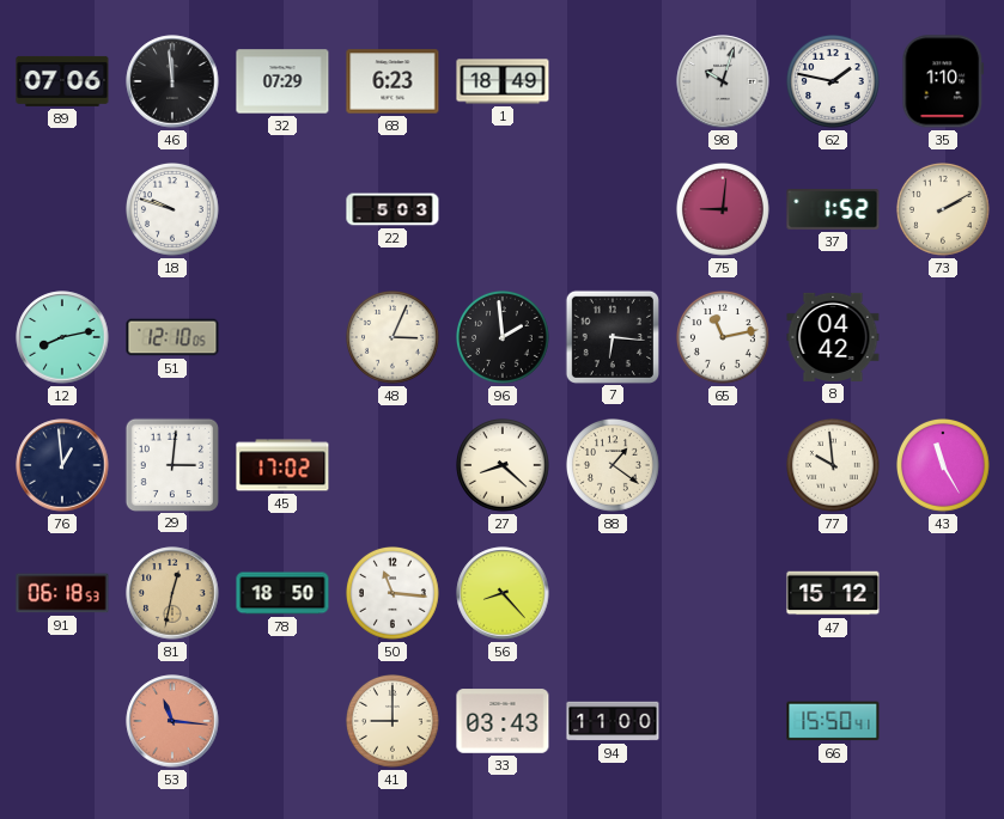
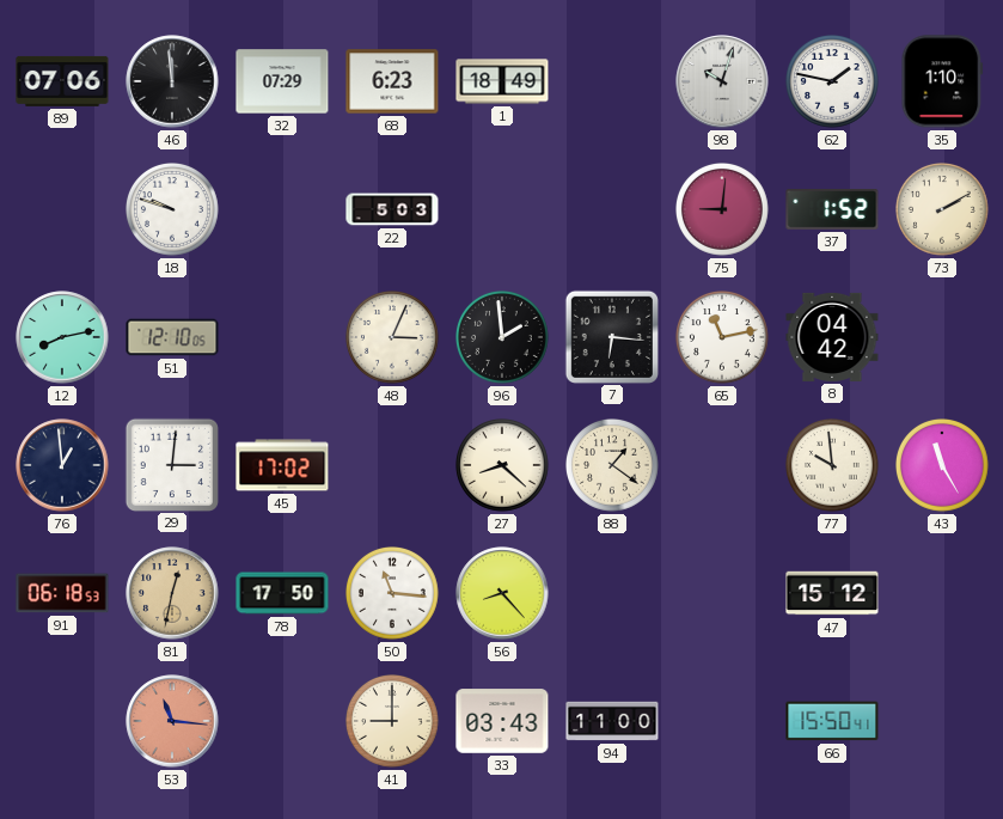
78: 18:50 -> 17:50 (282, 593)
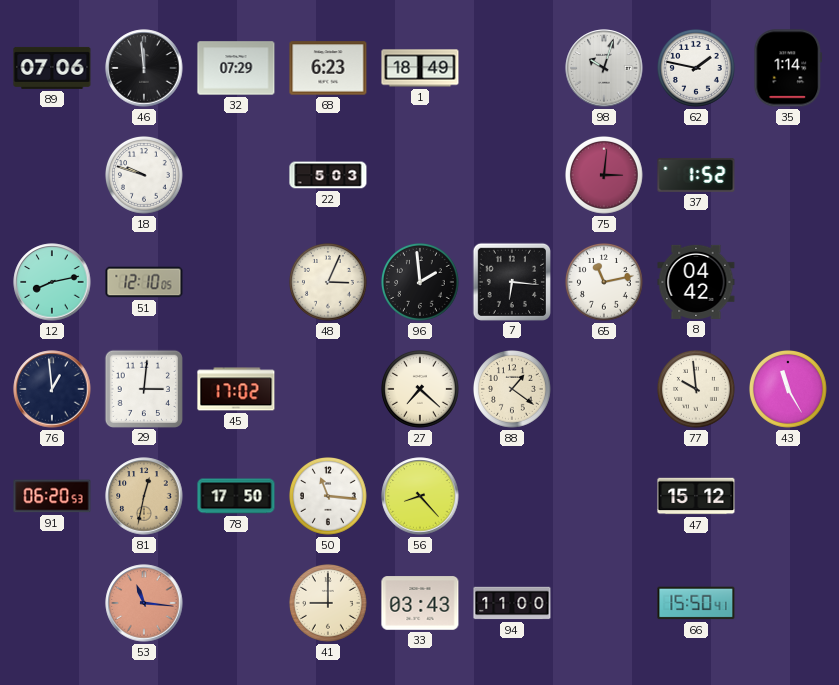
35: 1:10 -> 1:14 (788, 68)
75: 9:01 -> 3:01 (605, 176)
73: 2:10 -> none (943, 210)
27: 8:22 -> 7:22 (421, 390)
91: 06:18 -> 06:20 (52, 496)
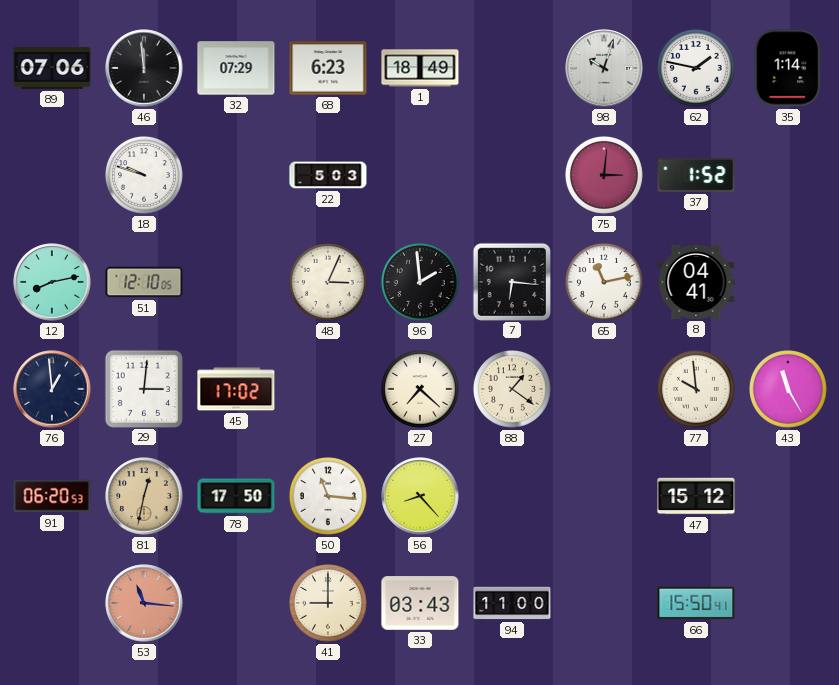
8: 04:42 -> 04:41 (696, 282)
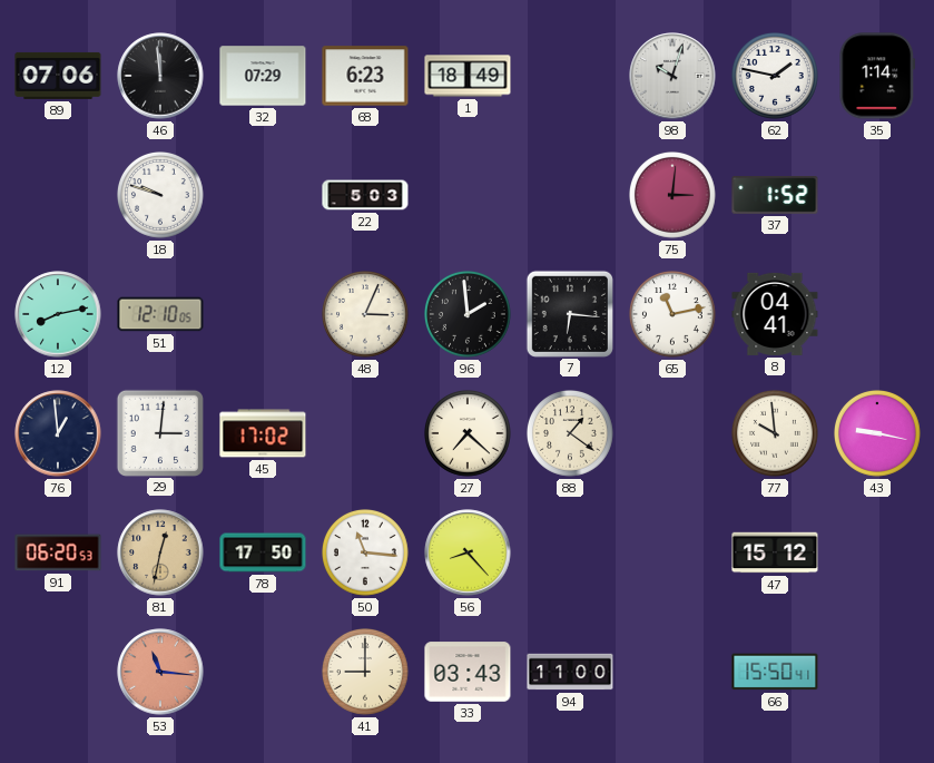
43: 11:25 -> 9:17 (878, 434)
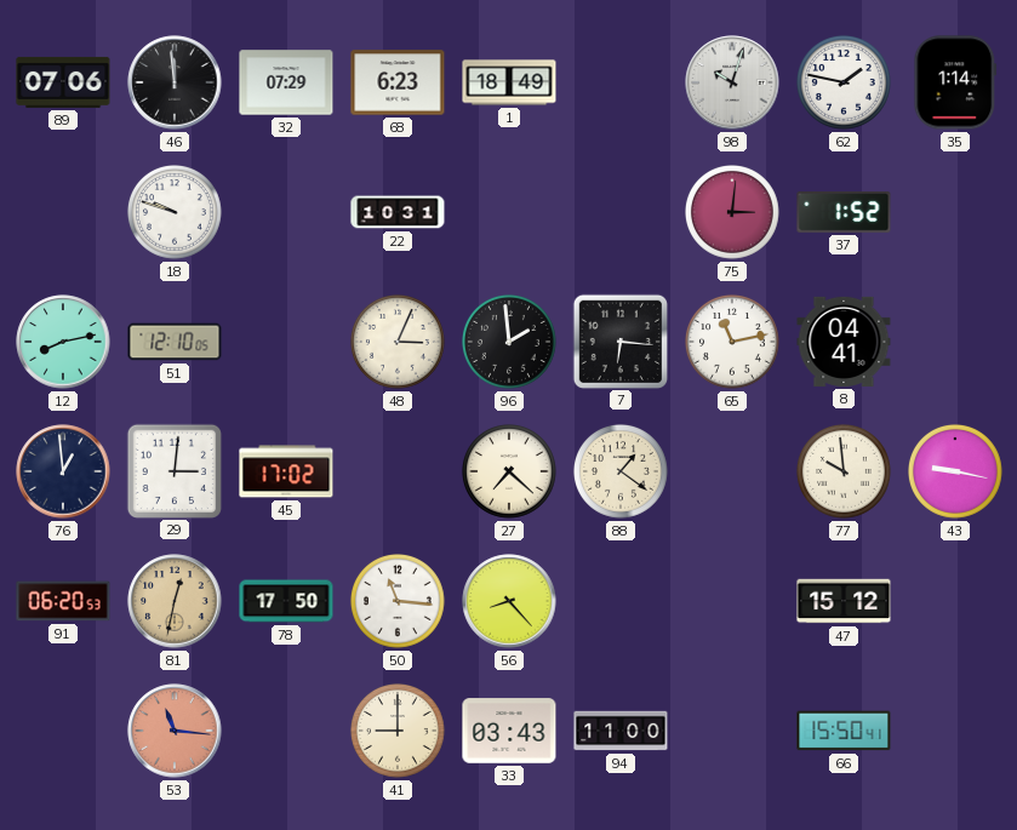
22: 5:03 -> 10:31 (398, 212)
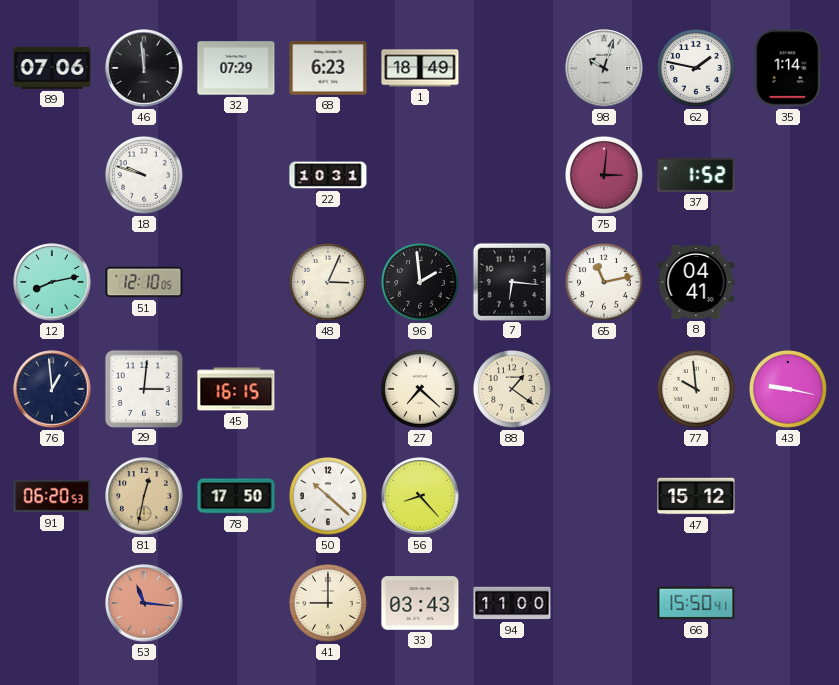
45: 17:02 -> 16:15 (236, 389)
50: 11:16 -> 10:22 (329, 497)
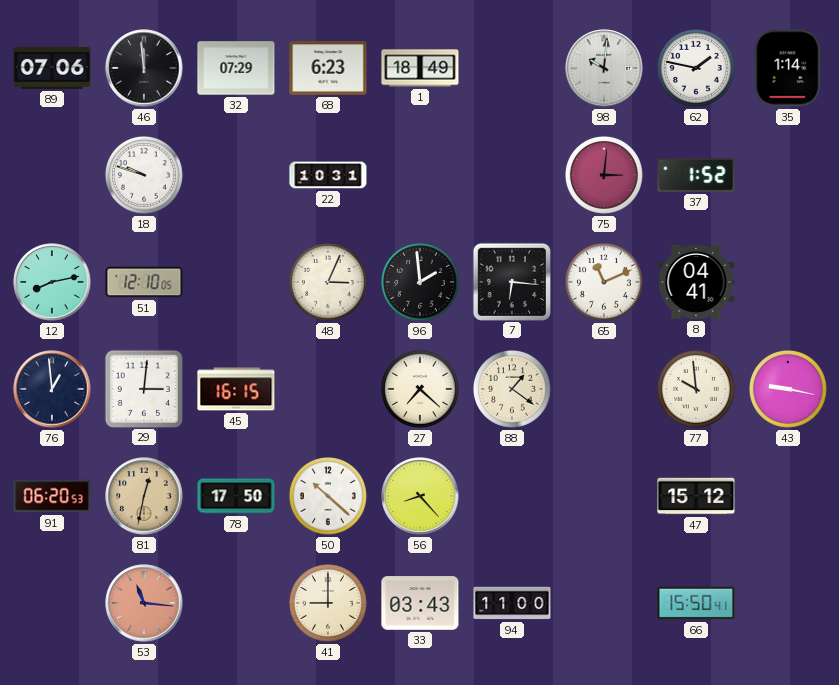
98: 10:03 -> 10:01 (604, 68)
65: 11:13 -> 11:11 (605, 283)
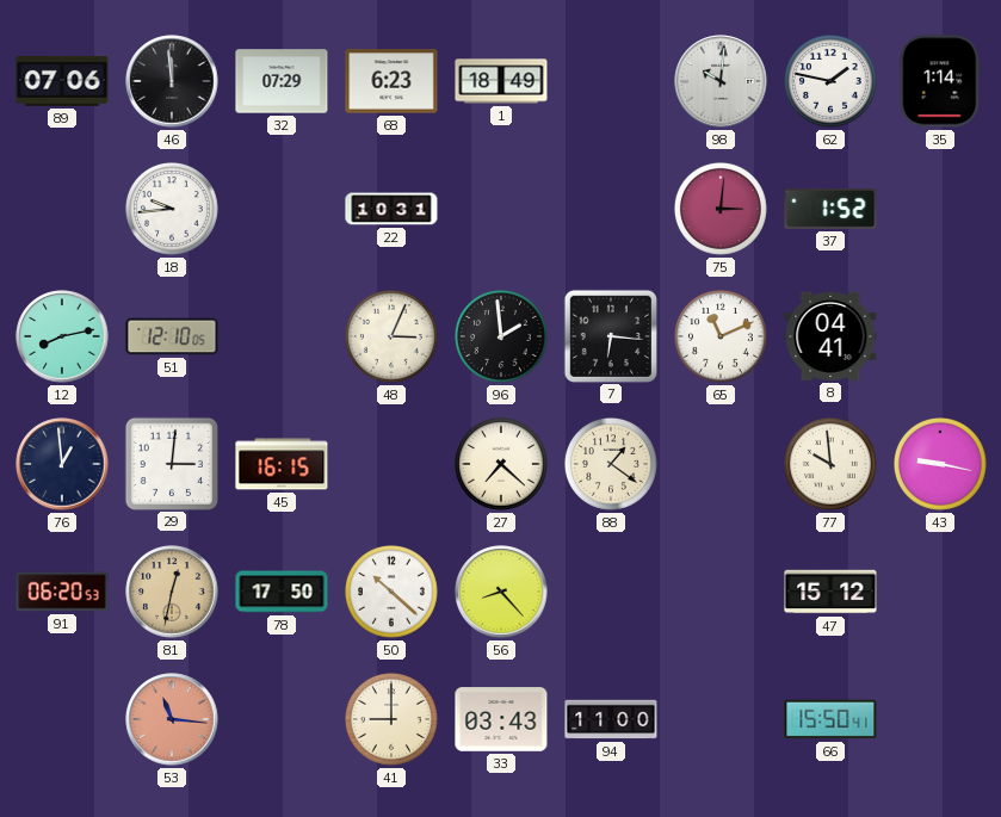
18: 9:48 -> 9:44 (173, 210)
